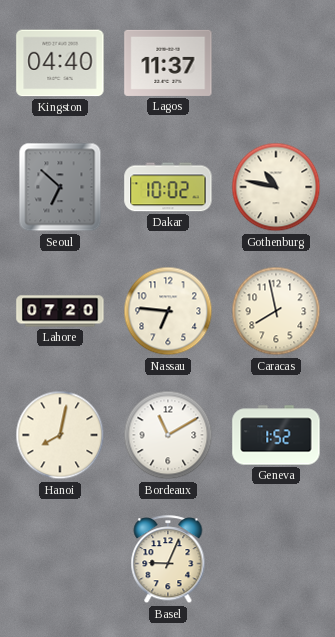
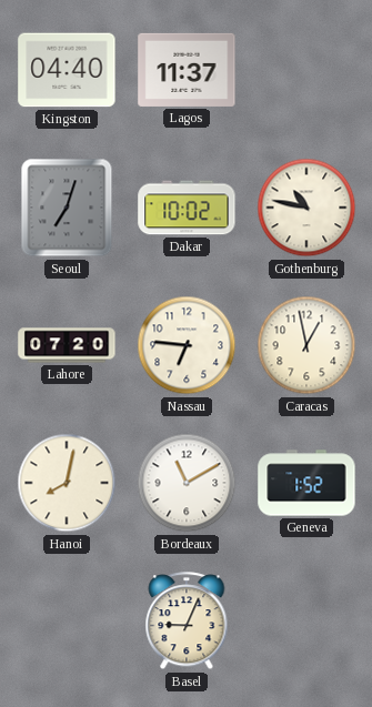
Seoul: 6:52 -> 7:03 (67, 208)
Caracas: 7:58 -> 12:58 (306, 345)
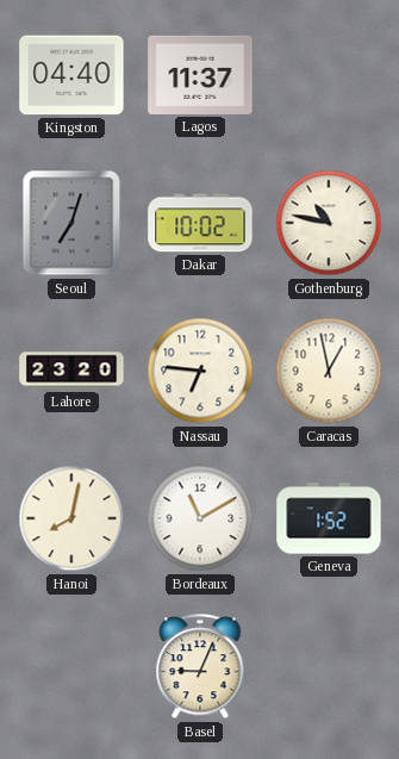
Lahore: 07:20 -> 23:20 (71, 371)
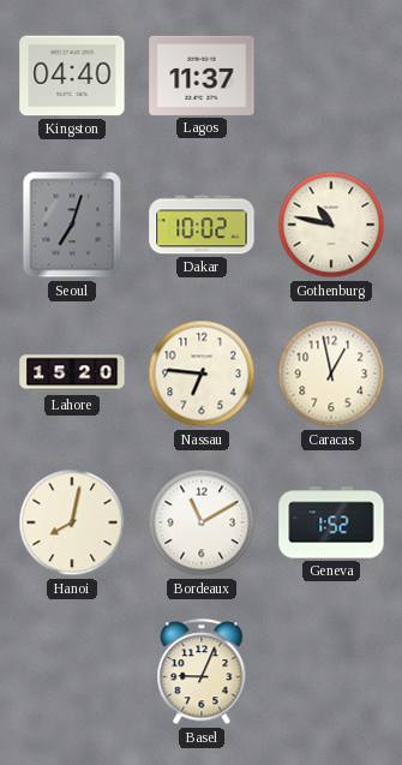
Lahore: 23:20 -> 15:20 (72, 373)
